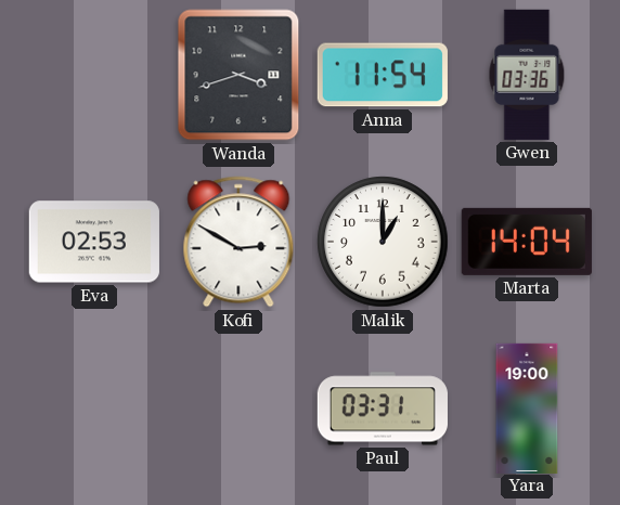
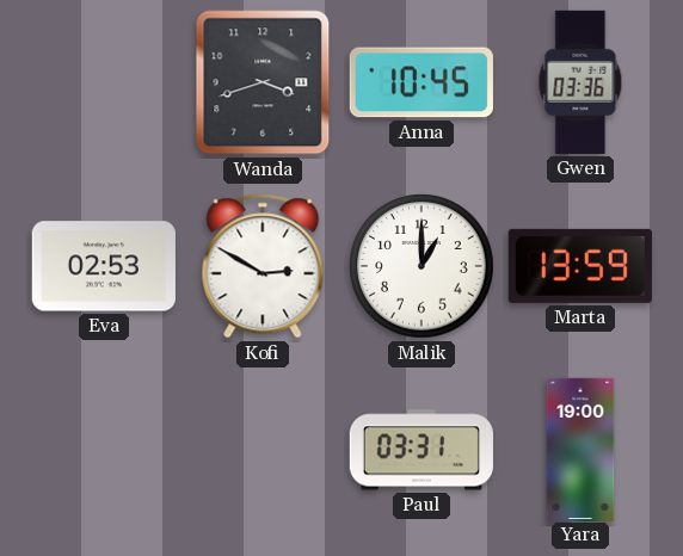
Anna: 11:54 -> 10:45 (422, 82)
Marta: 14:04 -> 13:59 (580, 266)
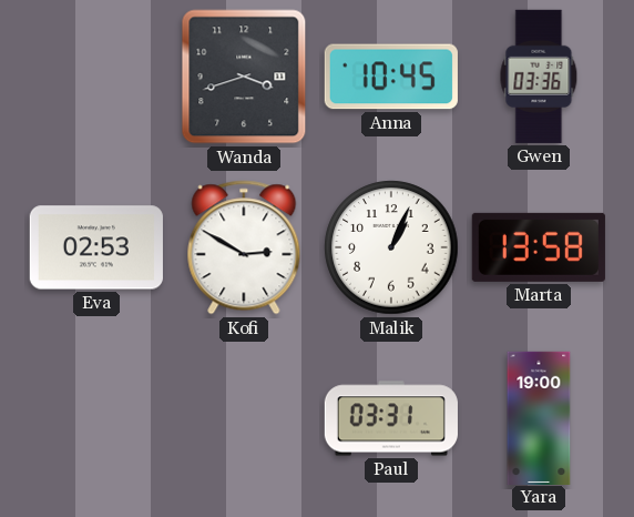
Malik: 1:00 -> 1:04 (391, 247)
Marta: 13:59 -> 13:58 (539, 247)
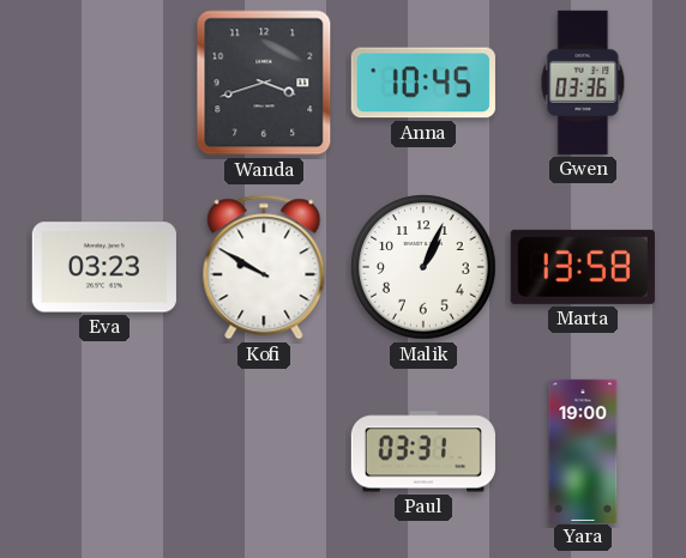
Eva: 02:53 -> 03:23 (104, 267)
Kofi: 2:50 -> 9:50 (264, 267)
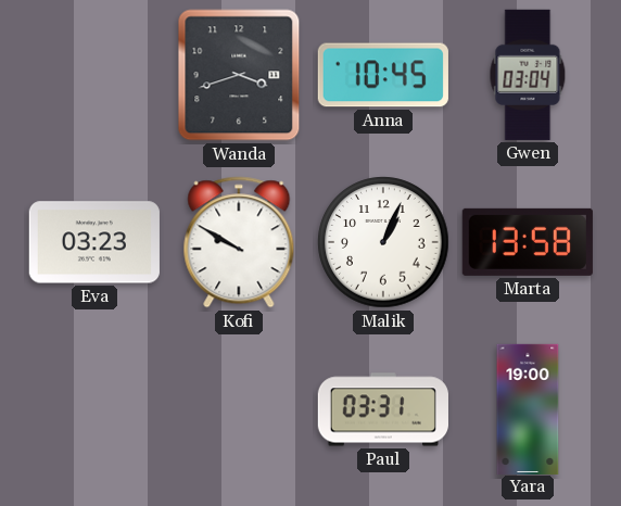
Gwen: 03:36 -> 03:04 (528, 75)
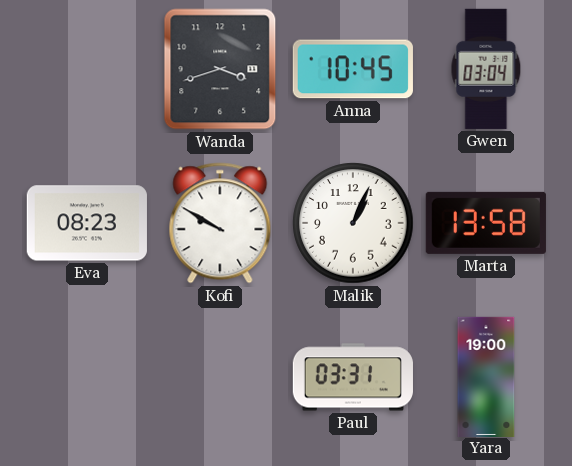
Eva: 03:23 -> 08:23 (87, 223)
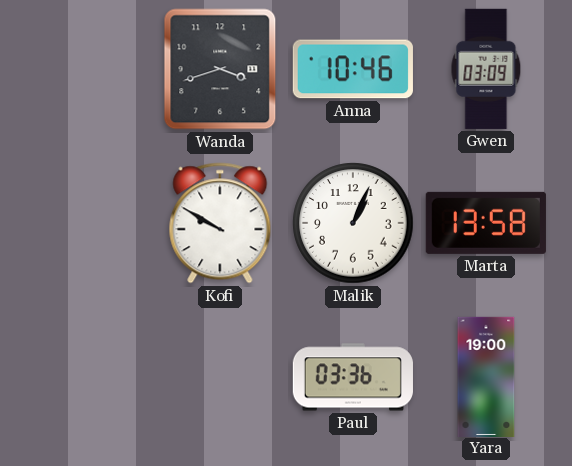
Anna: 10:45 -> 10:46 (353, 69)
Gwen: 03:04 -> 03:09 (486, 69)
Eva: 08:23 -> none (87, 223)
Paul: 03:31 -> 03:36 (353, 377)
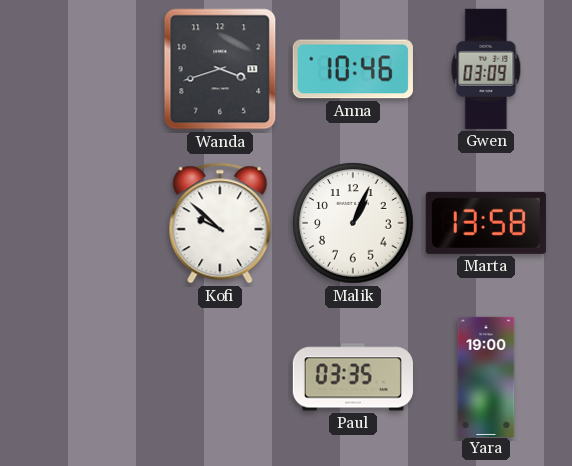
Kofi: 9:50 -> 9:52 (220, 223)
Paul: 03:36 -> 03:35 (353, 377)
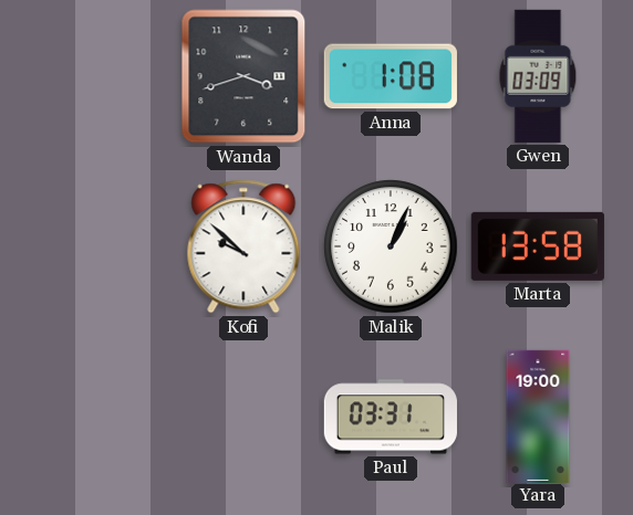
Anna: 10:46 -> 1:08 (391, 76)
Paul: 03:35 -> 03:31 (391, 417)
